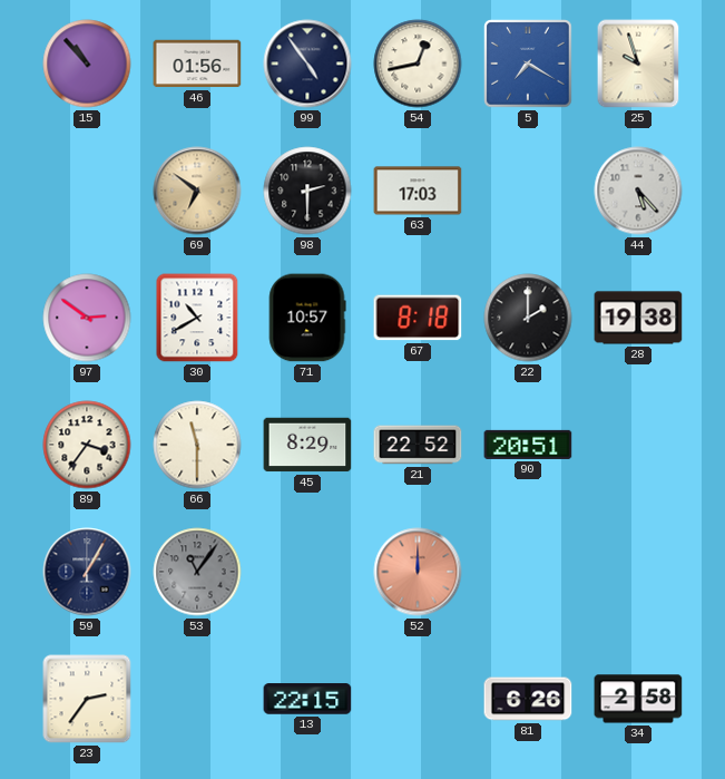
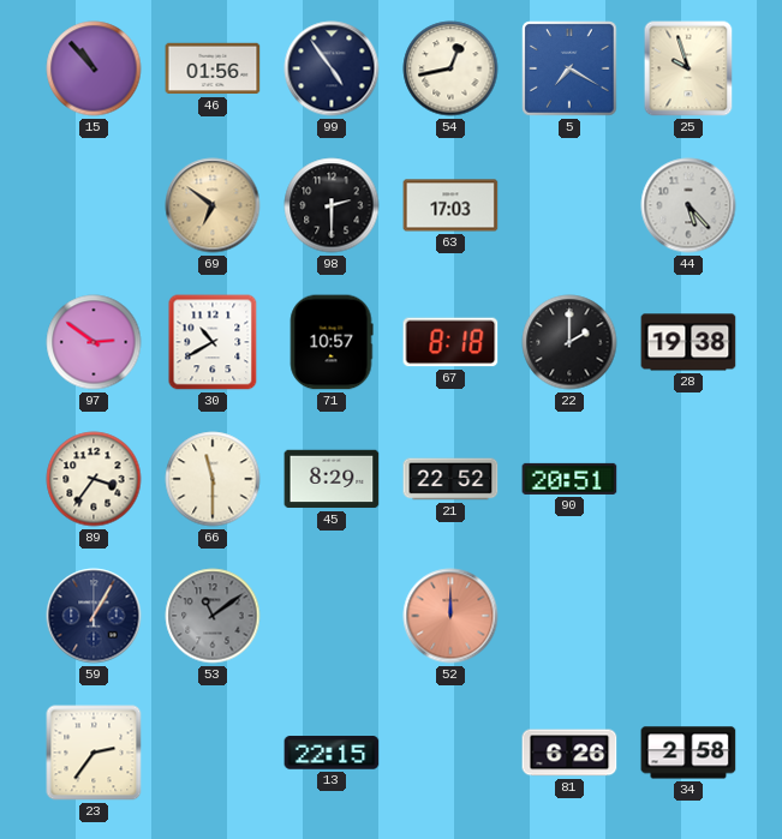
53: 11:06 -> 11:09 (213, 616)
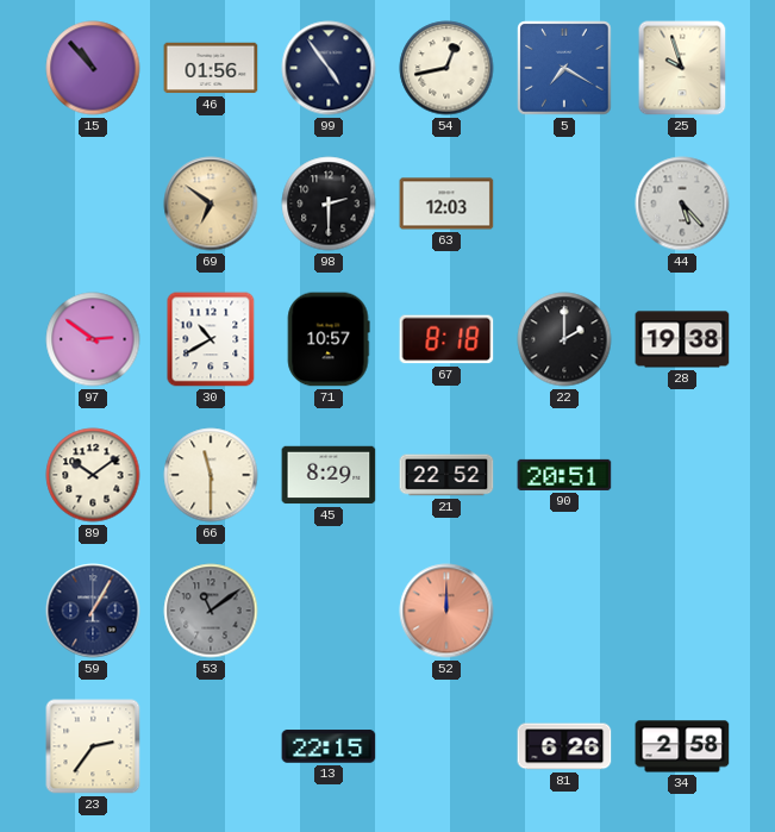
63: 17:03 -> 12:03 (446, 204)
89: 3:36 -> 10:09 (93, 475)
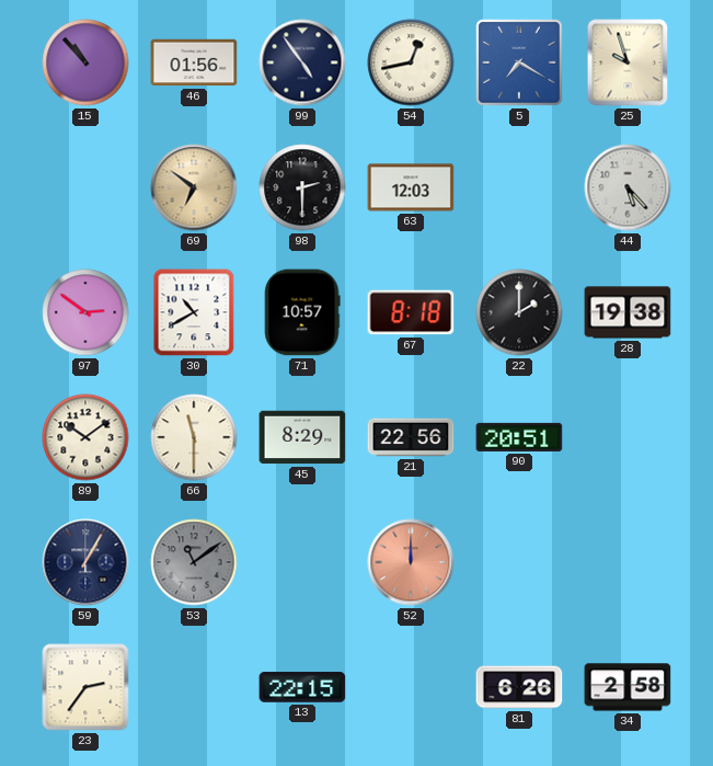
21: 22:52 -> 22:56 (411, 437)
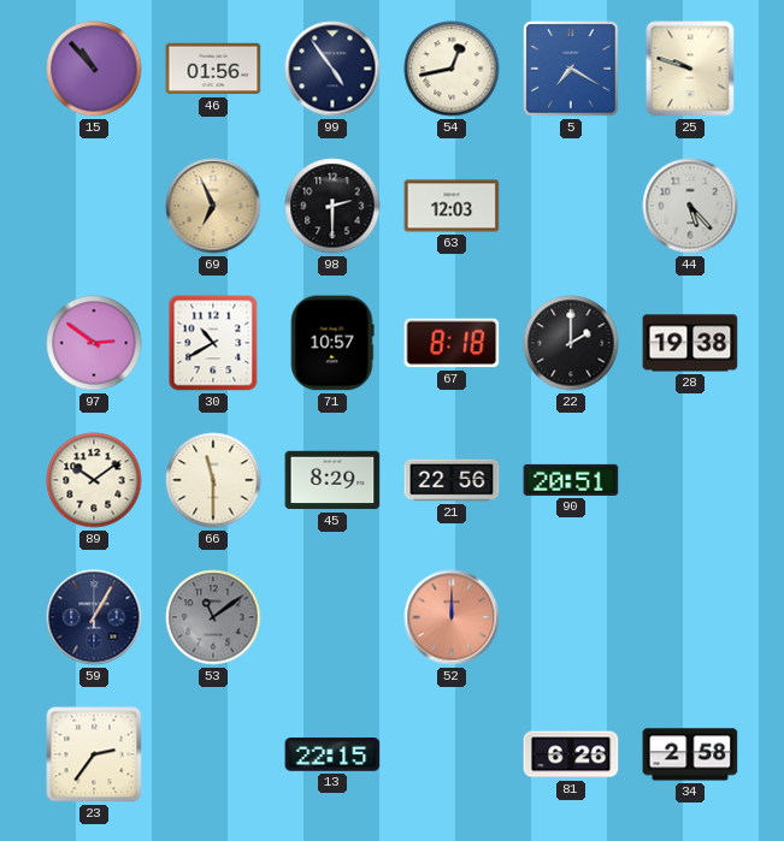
25: 9:57 -> 9:48 (690, 69)
69: 6:51 -> 6:56 (213, 206)
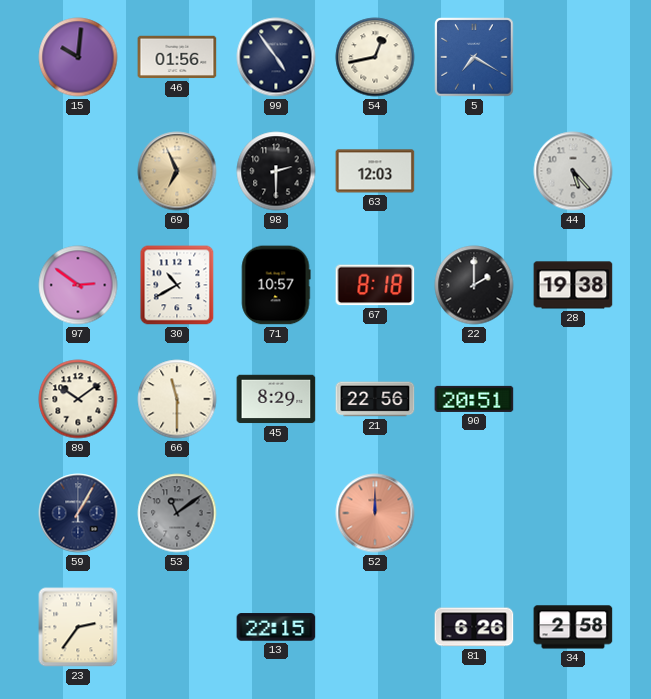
15: 10:53 -> 10:01 (78, 57)
25: 9:48 -> none (690, 69)
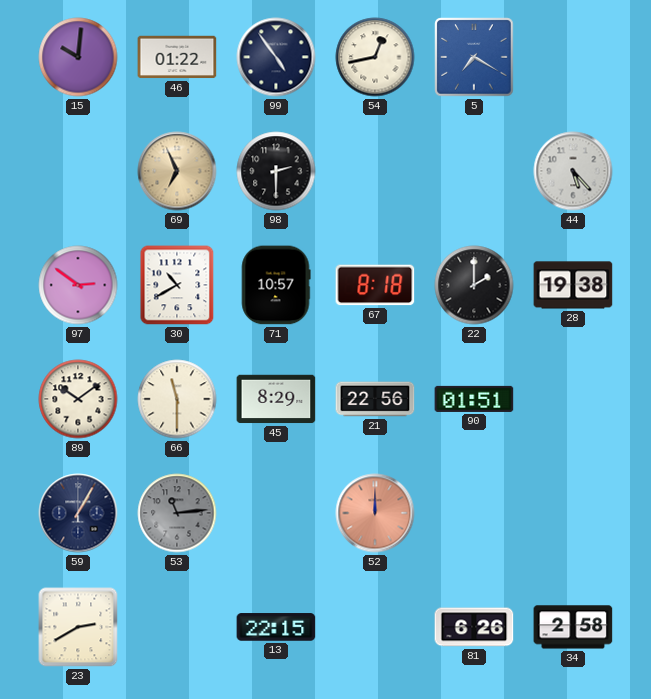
46: 01:56 -> 01:22 (177, 57)
63: 12:03 -> none (375, 171)
90: 20:51 -> 01:51 (474, 399)
53: 11:09 -> 11:14 (177, 513)
23: 2:36 -> 2:40 (78, 627)
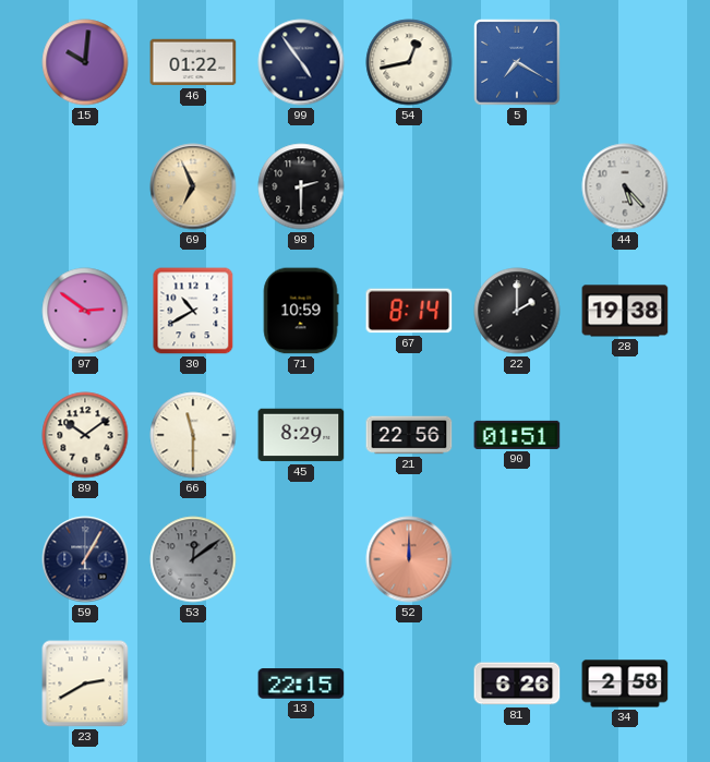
71: 10:57 -> 10:59 (301, 311)
67: 8:18 -> 8:14 (409, 311)
53: 11:14 -> 12:09 (193, 559)
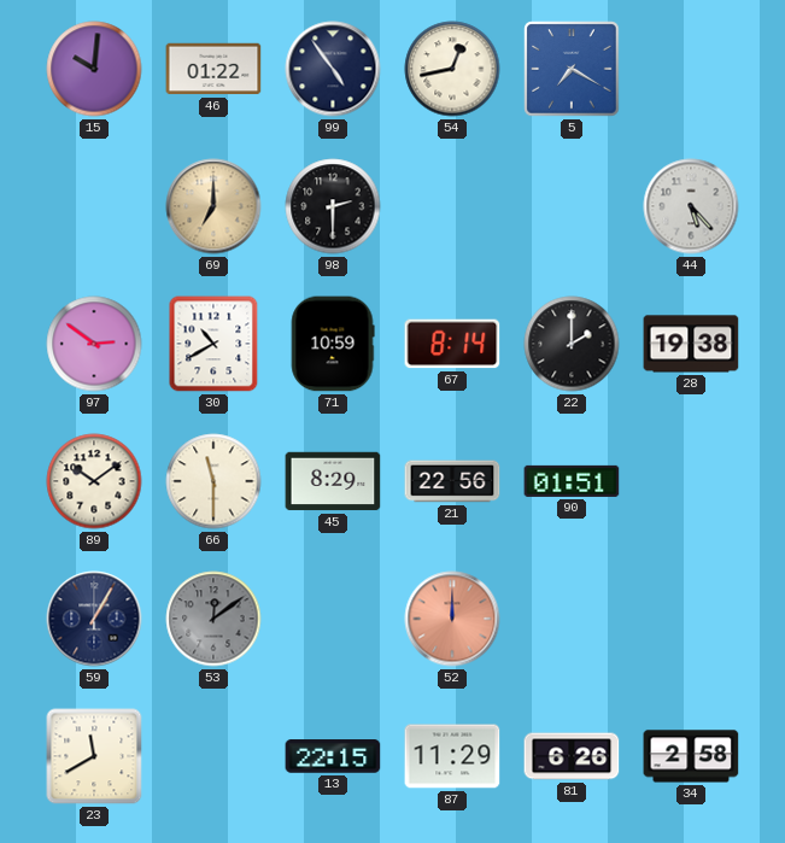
69: 6:56 -> 7:00 (213, 206)
23: 2:40 -> 11:40 (94, 756)
87: none -> 11:29 (452, 756)
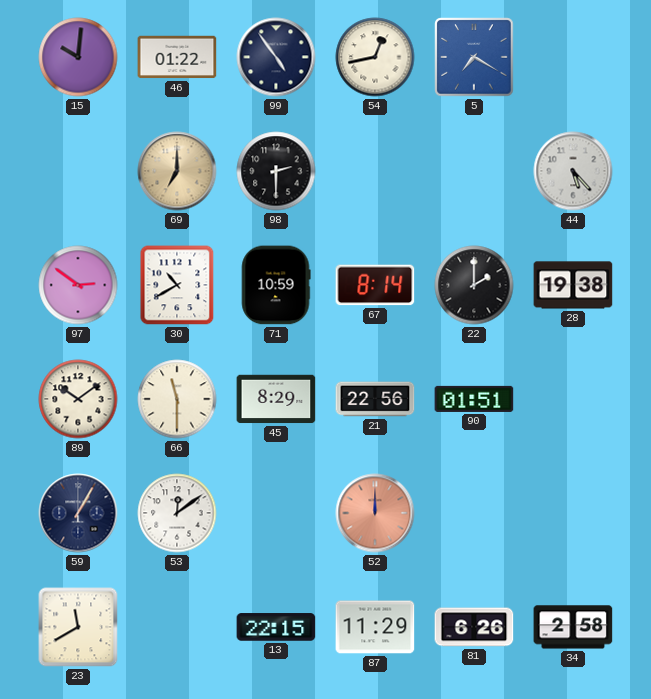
53 dial: grey -> white (177, 513)
